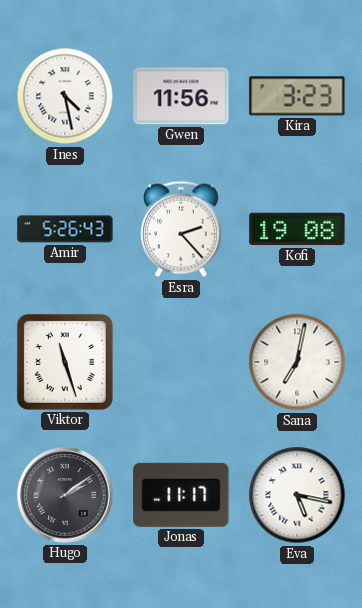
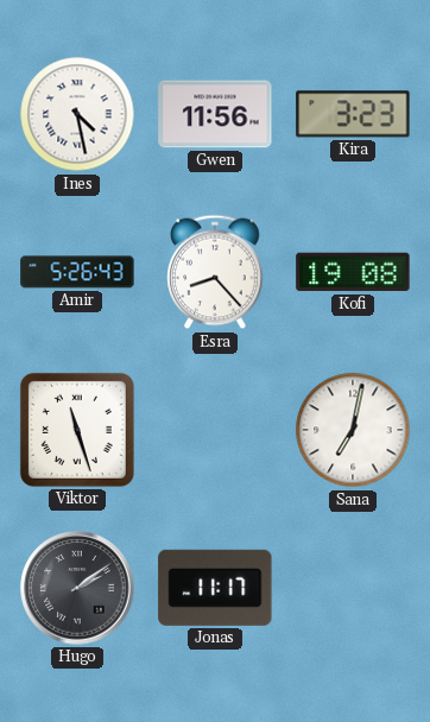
Esra: 2:23 -> 8:23 (215, 272)
Eva: 5:17 -> none (297, 495)
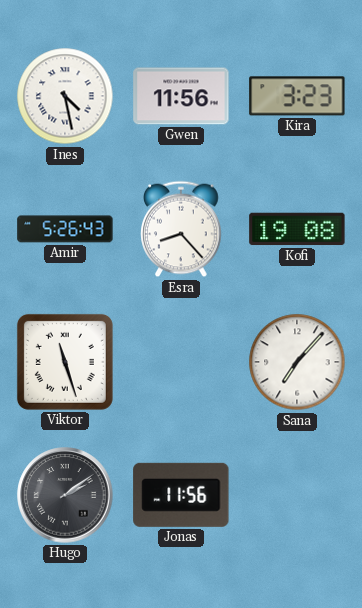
Sana: 7:02 -> 7:07 (297, 362)
Jonas: 11:17 -> 11:56 (181, 495)
